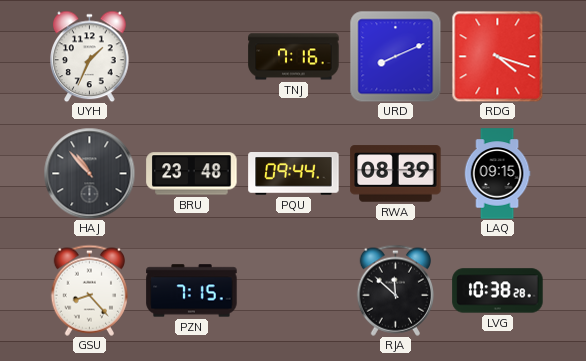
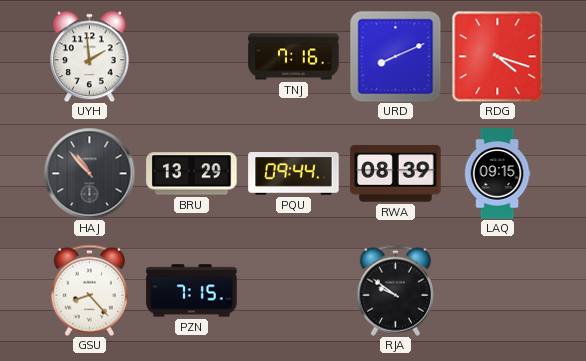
UYH: 1:34 -> 1:59 (90, 56)
BRU: 23:48 -> 13:29 (192, 174)
RJA: 11:52 -> 9:51 (395, 290)
LVG: 10:38 -> none (498, 291)
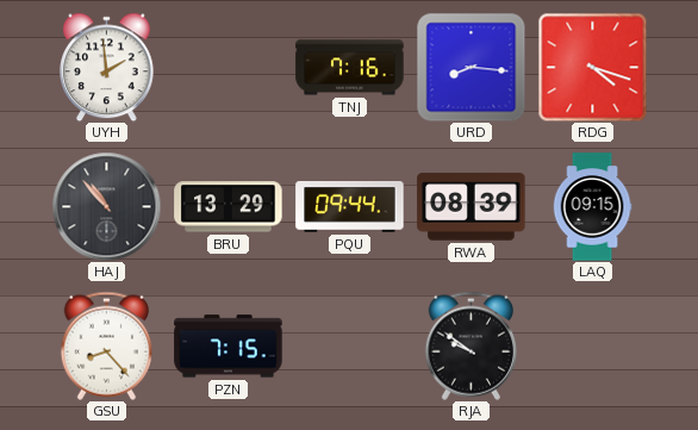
URD: 8:11 -> 8:16 (470, 67)
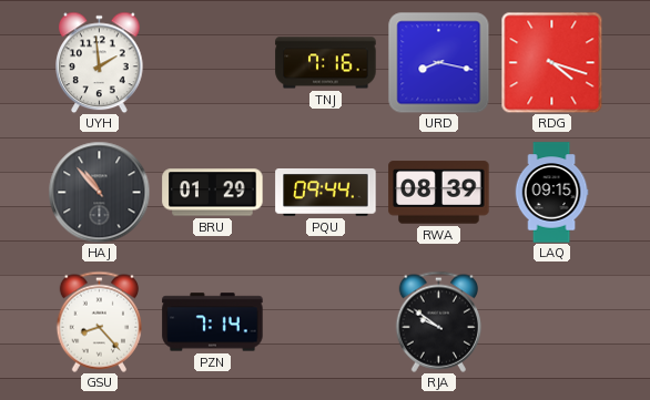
URD: 8:16 -> 8:17 (438, 62)
BRU: 13:29 -> 01:29 (213, 193)
PZN: 7:15 -> 7:14 (213, 322)
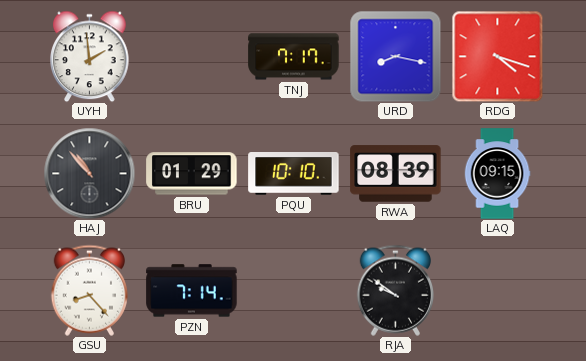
TNJ: 7:16 -> 7:17 (294, 57)
PQU: 09:44 -> 10:10 (294, 174)
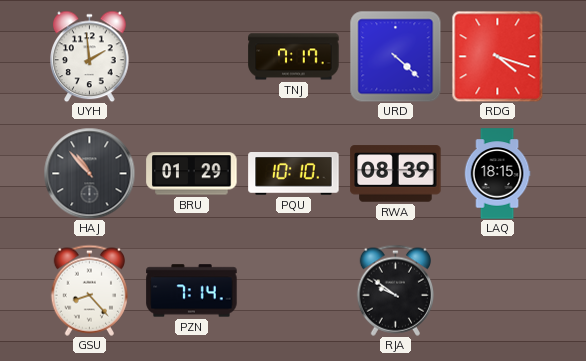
URD: 8:17 -> 4:22 (395, 56)
LAQ: 09:15 -> 18:15 (497, 174)
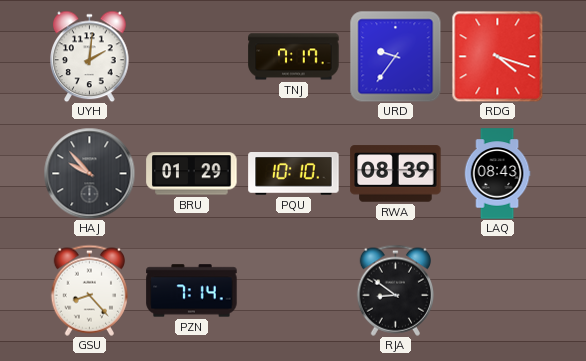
UYH: 1:59 -> 2:01 (90, 56)
URD: 4:22 -> 9:36 (395, 56)
HAJ: 10:53 -> 9:53 (89, 173)
LAQ: 18:15 -> 08:43 (497, 174)
RJA: 9:51 -> 8:51 (395, 290)
